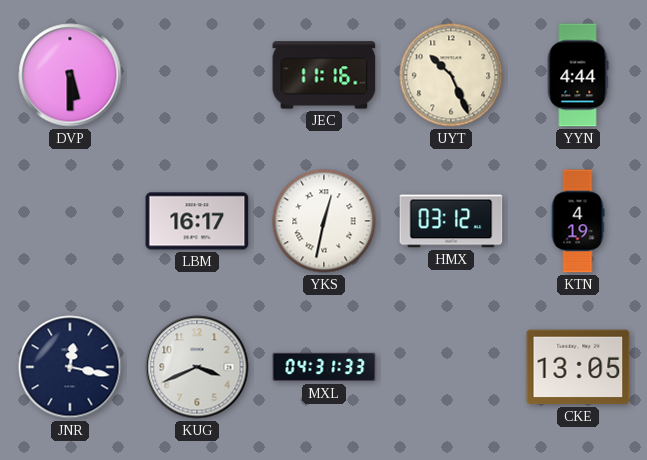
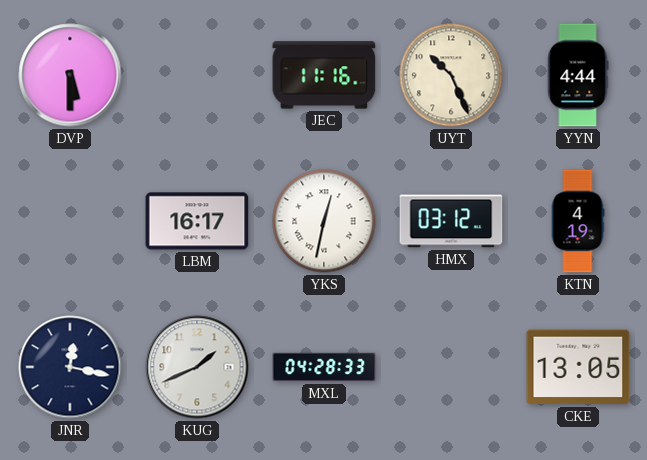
KUG: 3:41 -> 1:41 (197, 367)
MXL: 04:31 -> 04:28 (324, 367)
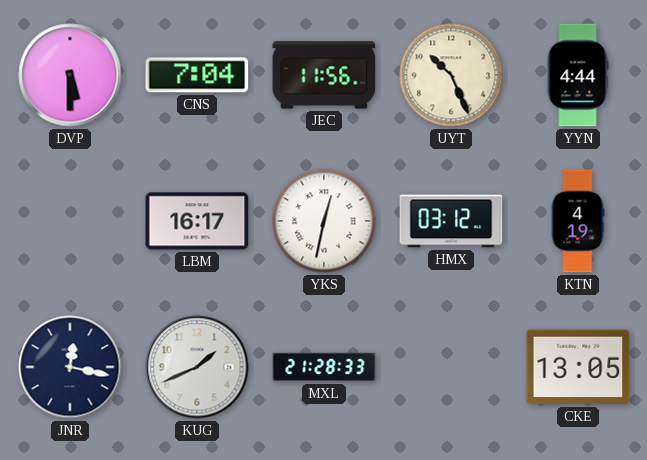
CNS: none -> 7:04 (197, 75)
JEC: 11:16 -> 11:56 (324, 75)
MXL: 04:28 -> 21:28 (324, 367)
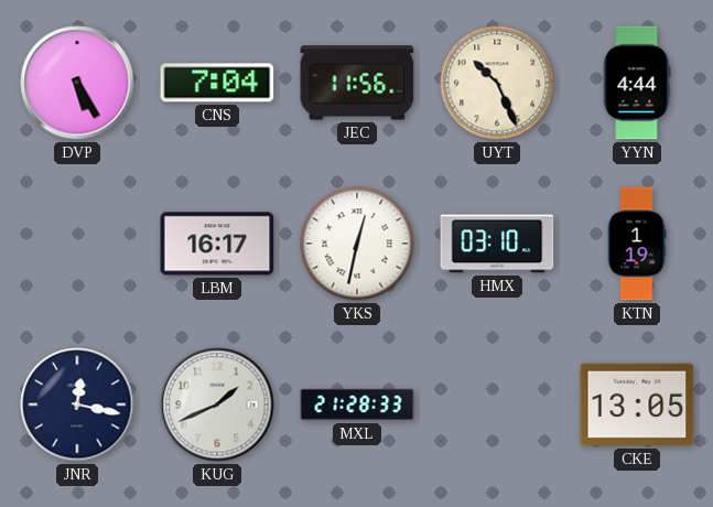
DVP: 5:30 -> 5:25 (77, 83)
HMX: 03:12 -> 03:10 (497, 244)
KTN: 4:19 -> 1:19 (637, 244)
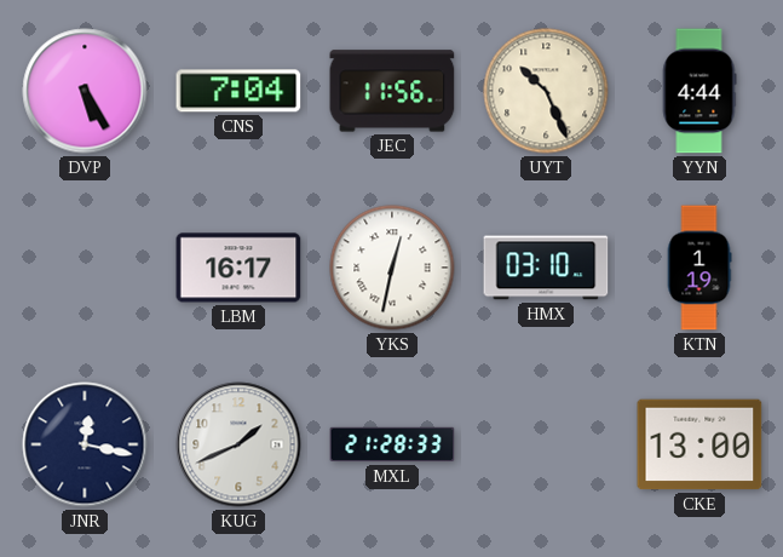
CKE: 13:05 -> 13:00 (699, 444)
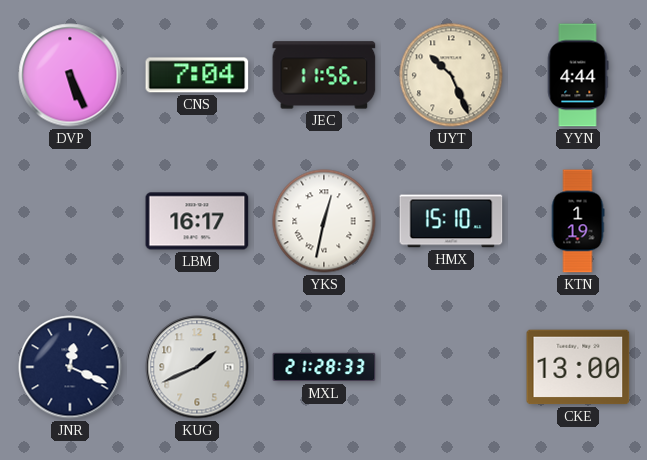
DVP: 5:25 -> 5:26 (70, 75)
HMX: 03:10 -> 15:10 (451, 221)
JNR: 12:17 -> 12:19 (70, 367)
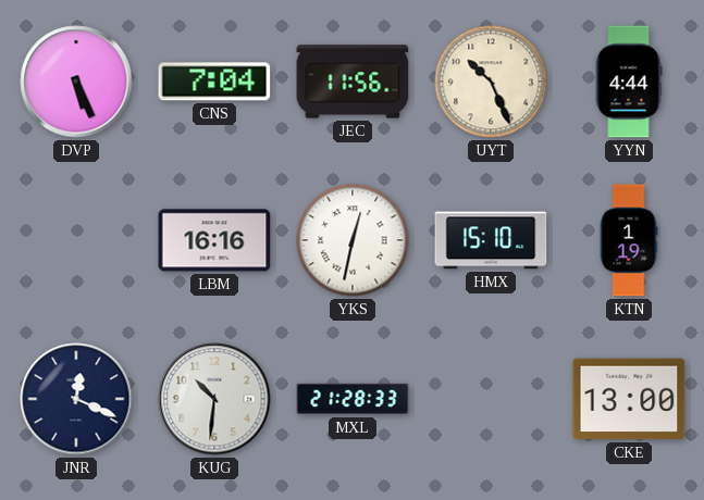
LBM: 16:17 -> 16:16 (214, 240)
KUG: 1:41 -> 10:31 (214, 399)
